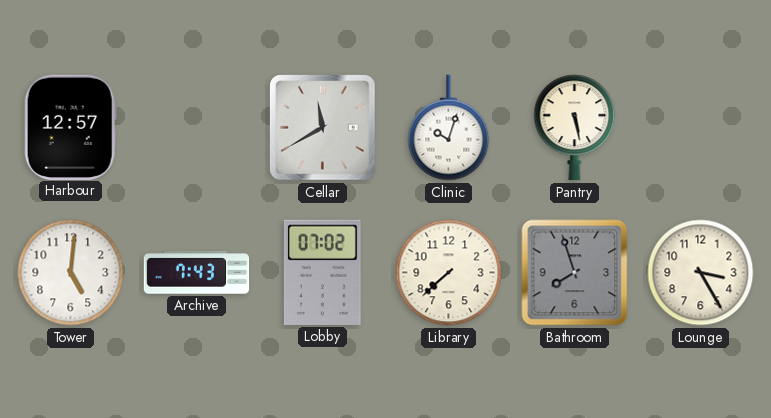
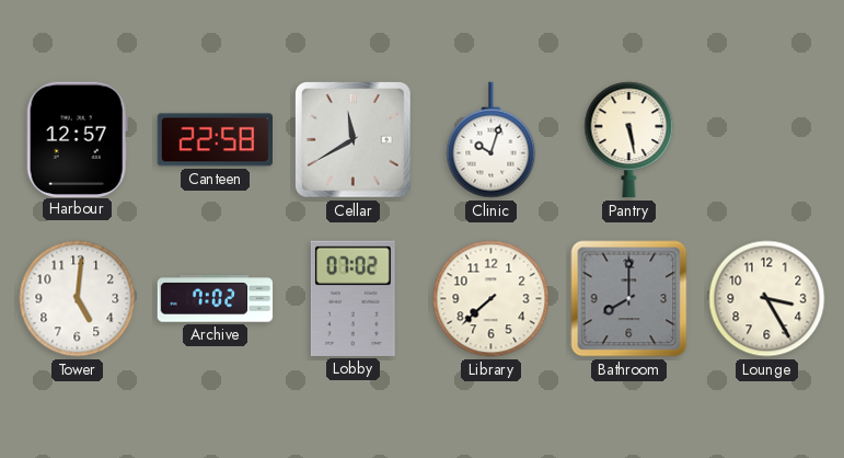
Canteen: none -> 22:58 (215, 140)
Archive: 7:43 -> 7:02 (216, 299)
Bathroom: 7:57 -> 8:00 (629, 299)
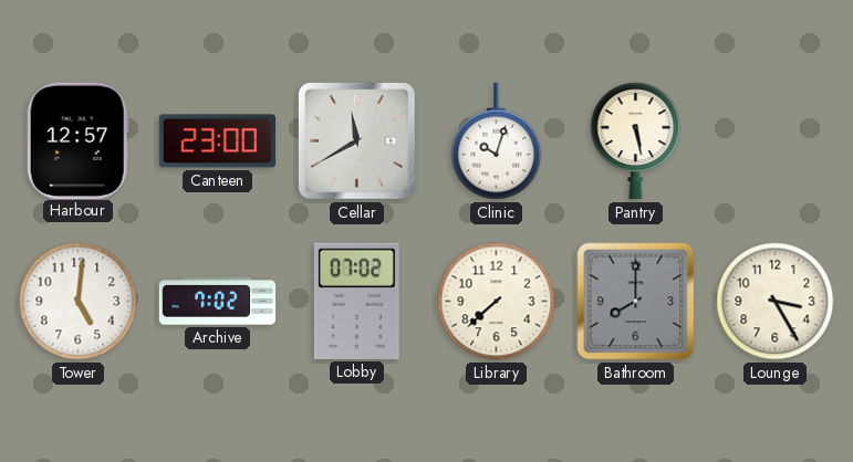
Canteen: 22:58 -> 23:00 (217, 141)
